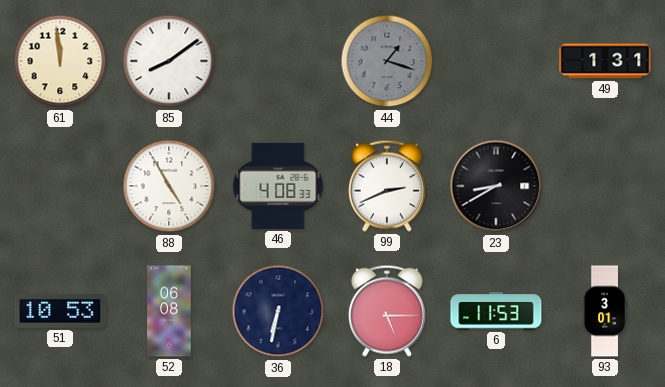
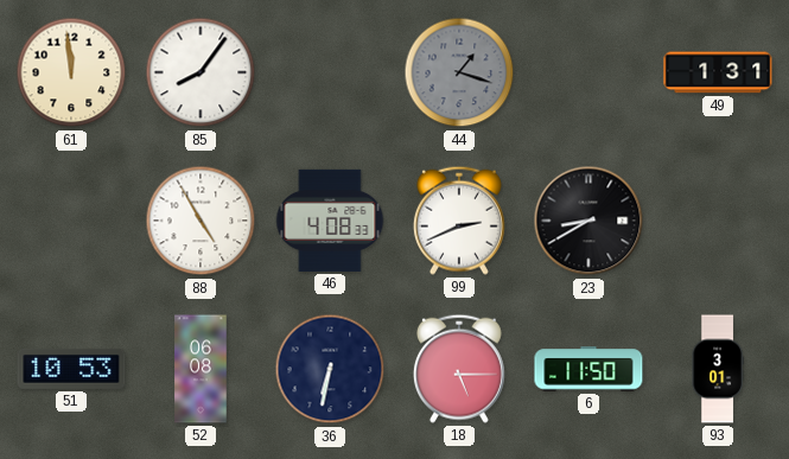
85: 8:09 -> 8:06 (201, 72)
6: 11:53 -> 11:50 (588, 369)
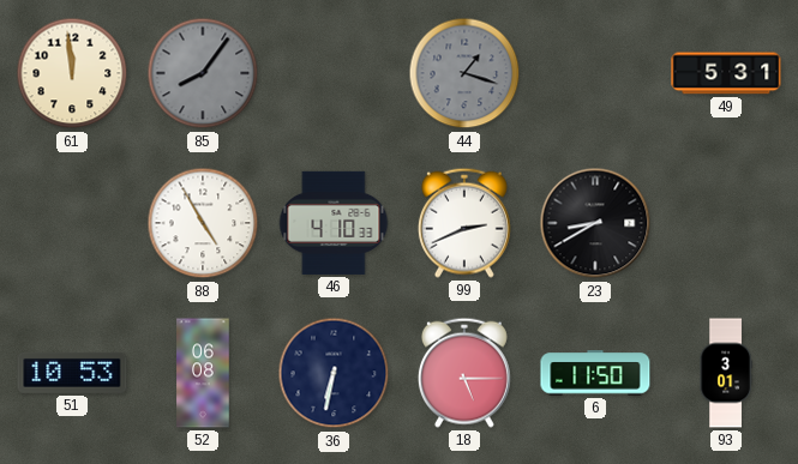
85 dial: white -> grey (203, 73)
49: 1:31 -> 5:31 (726, 73)
46: 4:08 -> 4:10 (334, 223)
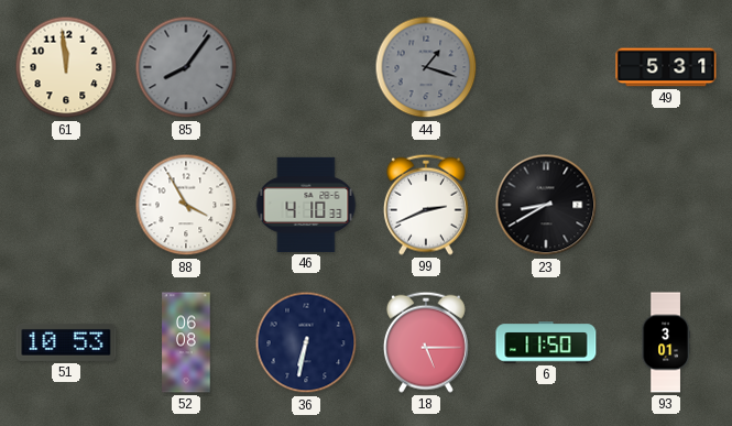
88: 4:55 -> 3:55 (186, 205)
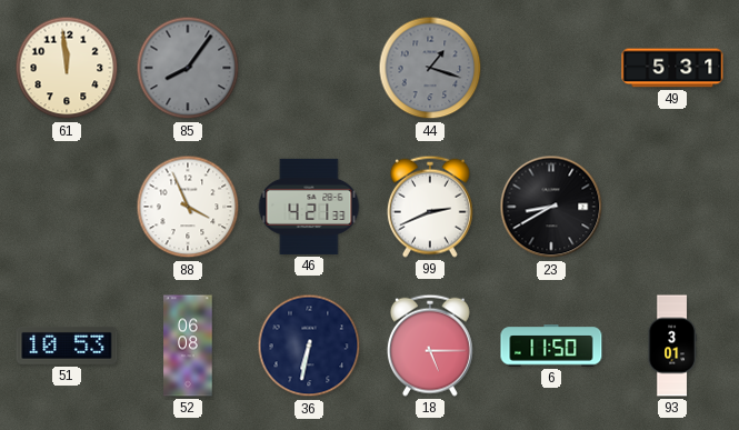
88: 3:55 -> 3:56 (188, 207)
46: 4:10 -> 4:21 (309, 207)
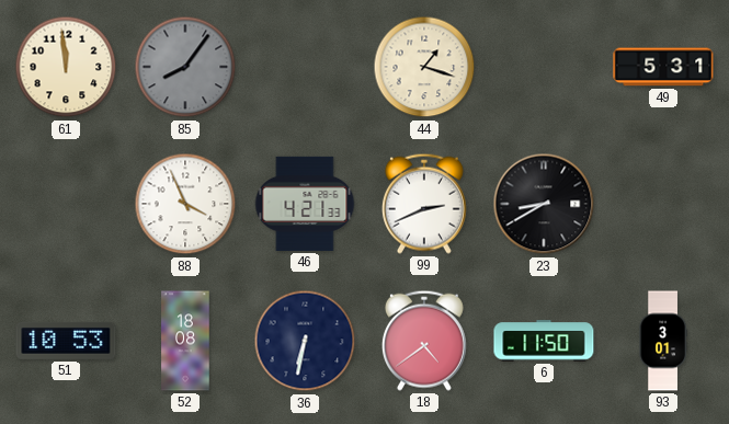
44 dial: grey -> cream (424, 67)
52: 06:08 -> 18:08 (185, 341)
18: 5:15 -> 4:39 (424, 341)
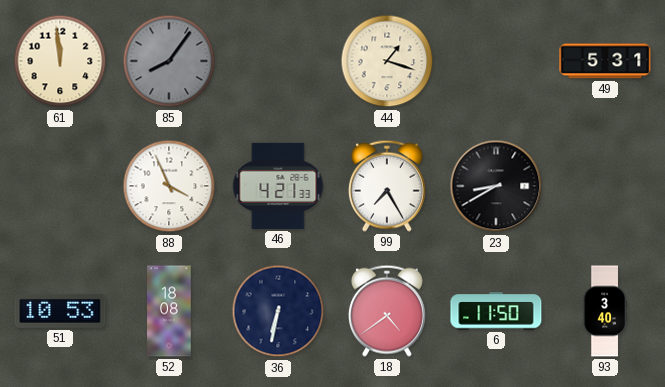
99: 2:41 -> 7:25 (387, 186)
93: 3:01 -> 3:40 (605, 311)
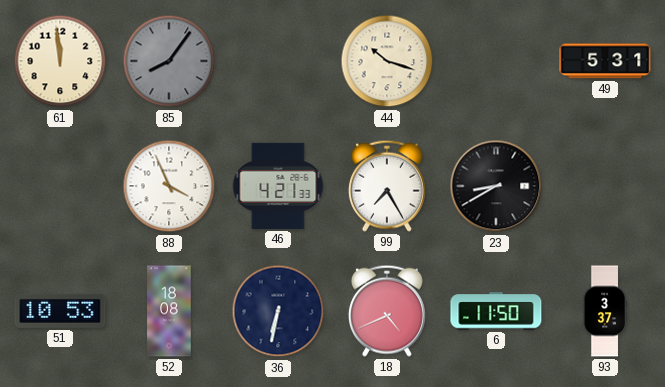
44: 1:18 -> 10:18 (387, 61)
18: 4:39 -> 4:41 (387, 311)
93: 3:40 -> 3:37 (605, 311)
